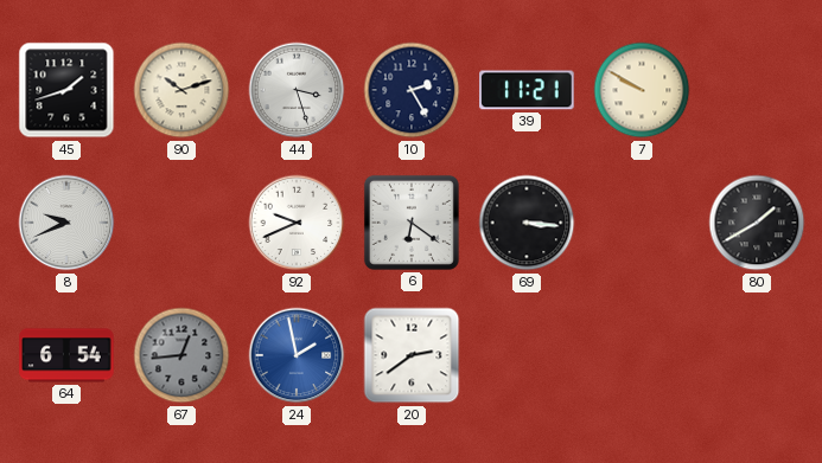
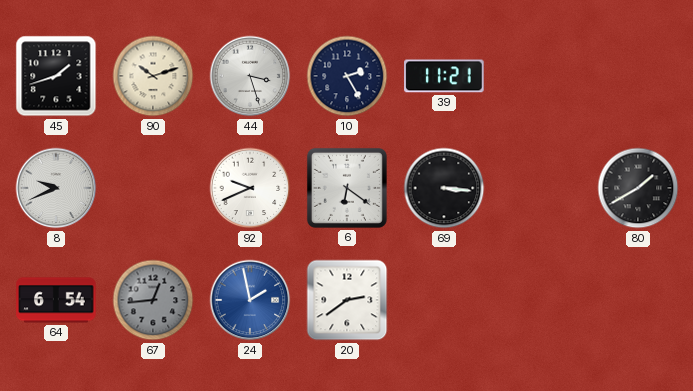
7: 9:50 -> none (642, 90)
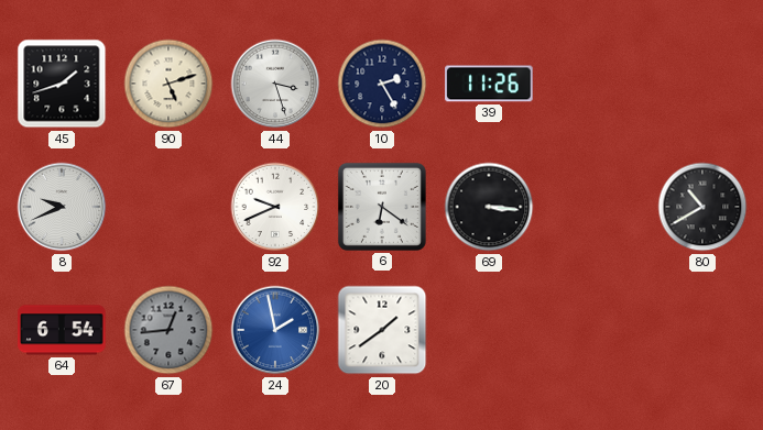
90: 10:12 -> 5:12 (168, 84)
39: 11:21 -> 11:26 (489, 84)
80: 1:40 -> 10:40 (702, 207)
20: 2:39 -> 1:39 (382, 330)
